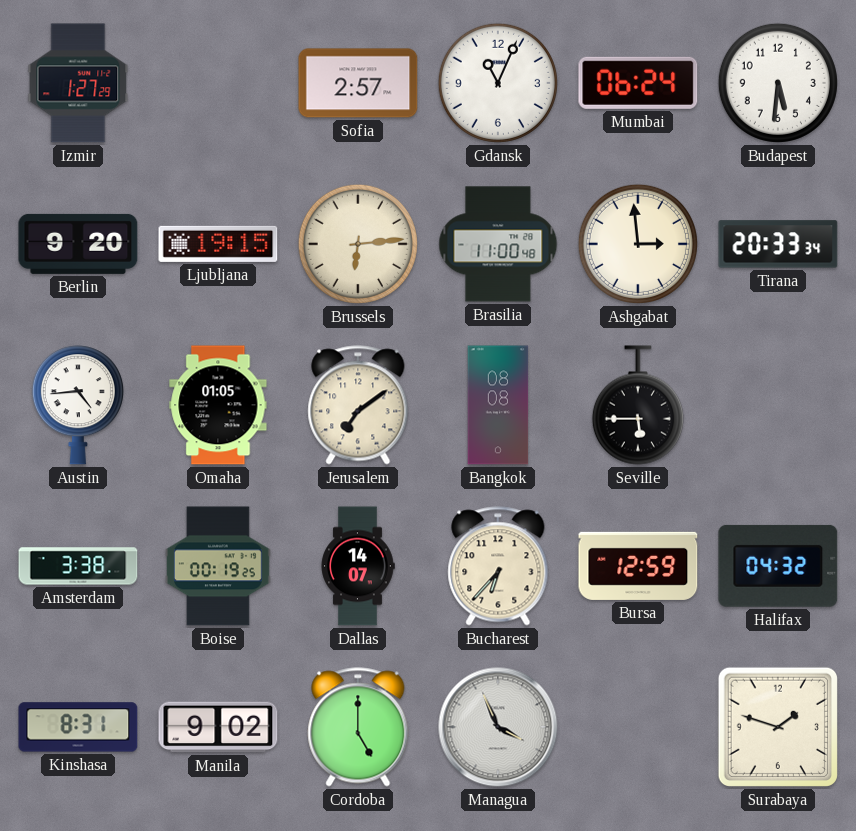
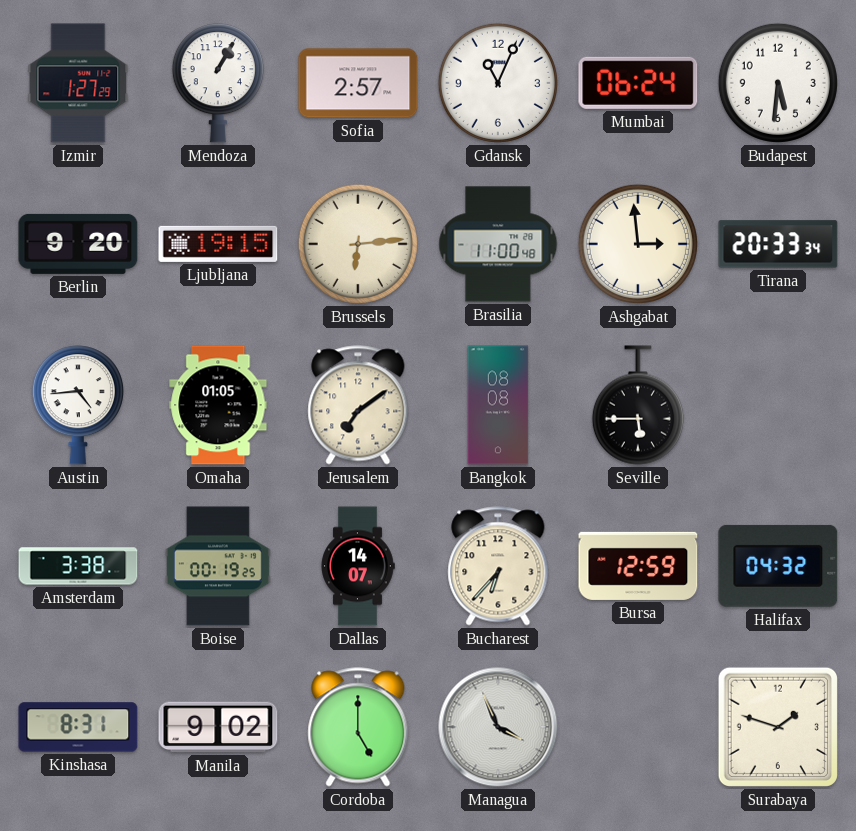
Mendoza: none -> 1:05 (218, 83)
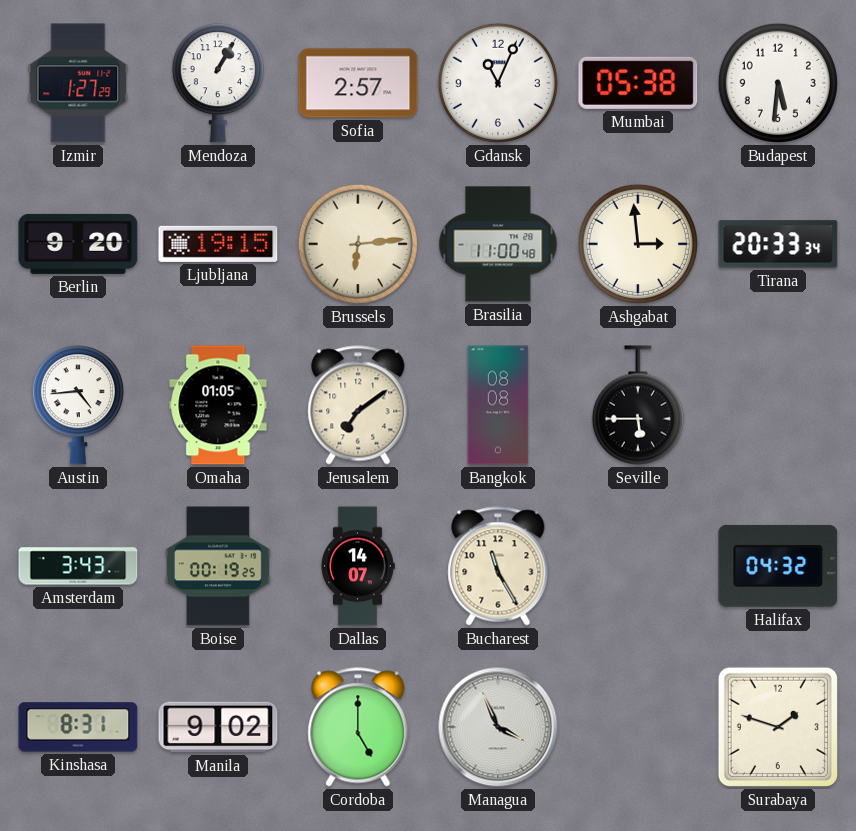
Mumbai: 06:24 -> 05:38 (638, 83)
Amsterdam: 3:38 -> 3:43 (78, 566)
Bucharest: 6:37 -> 11:25 (498, 566)
Bursa: 12:59 -> none (638, 566)
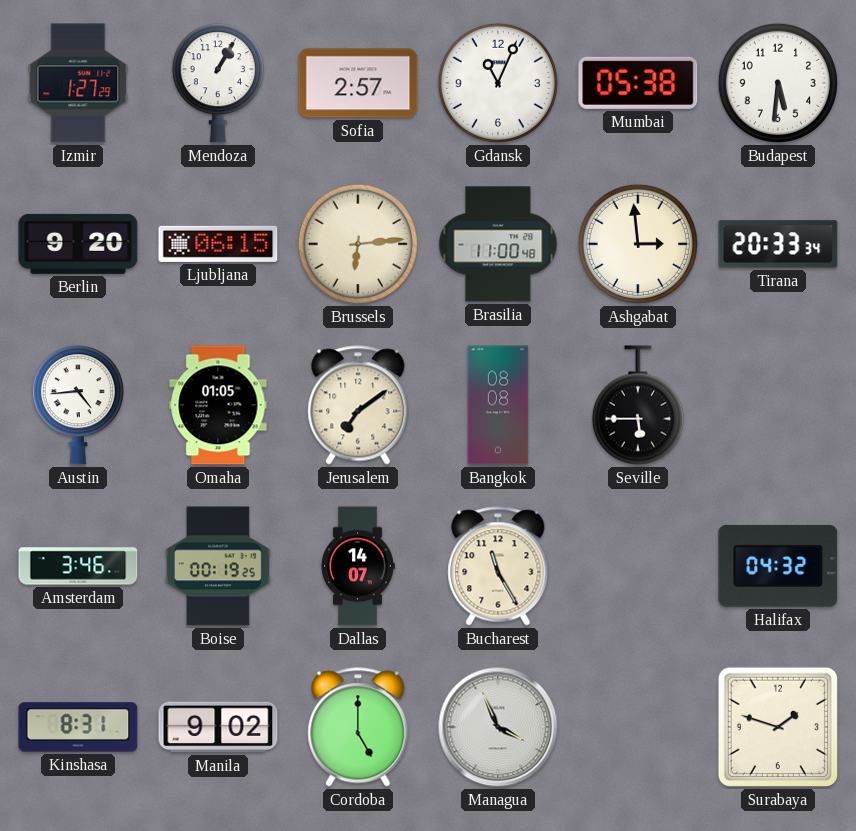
Ljubljana: 19:15 -> 06:15 (218, 244)
Amsterdam: 3:43 -> 3:46 (78, 566)
